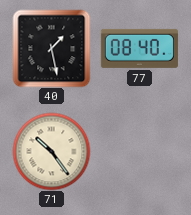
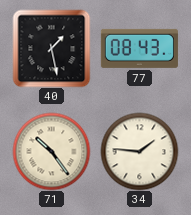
77: 08:40 -> 08:43 (139, 48)
34: none -> 1:46 (139, 151)
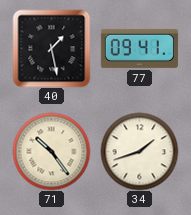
77: 08:43 -> 09:41 (139, 48)
34: 1:46 -> 1:42 (139, 151)
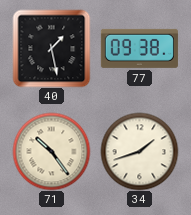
77: 09:41 -> 09:38 (139, 48)
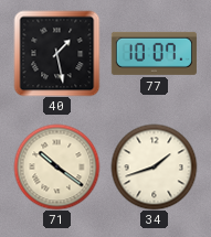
77: 09:38 -> 10:07 (154, 53)
71: 10:24 -> 10:21 (56, 166)
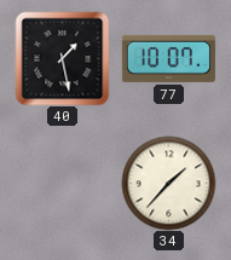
71: 10:21 -> none (56, 166)
34: 1:42 -> 1:37 (168, 183)
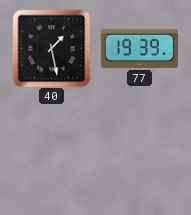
77: 10:07 -> 19:39 (139, 48)
34: 1:37 -> none (168, 183)
